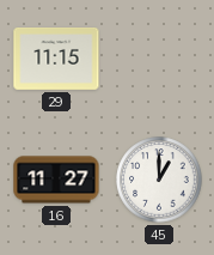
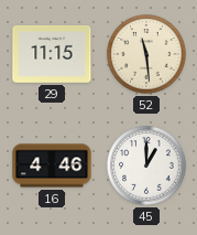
52: none -> 11:29 (146, 54)
16: 11:27 -> 4:46 (52, 165)
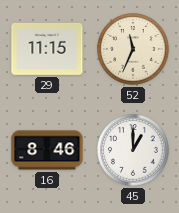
52: 11:29 -> 11:34 (133, 49)
16: 4:46 -> 8:46 (47, 150)
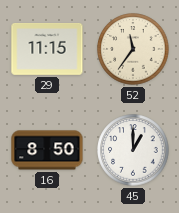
52: 11:34 -> 11:36 (133, 49)
16: 8:46 -> 8:50 (47, 150)
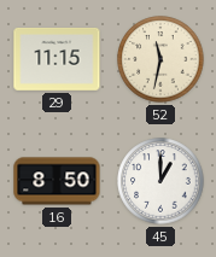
52: 11:36 -> 11:32 (160, 59)
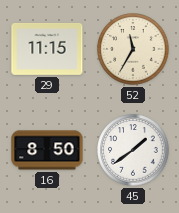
52: 11:32 -> 11:35 (133, 49)
45: 1:00 -> 1:39 (133, 150)
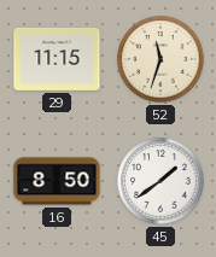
52: 11:35 -> 11:33 (160, 59)
